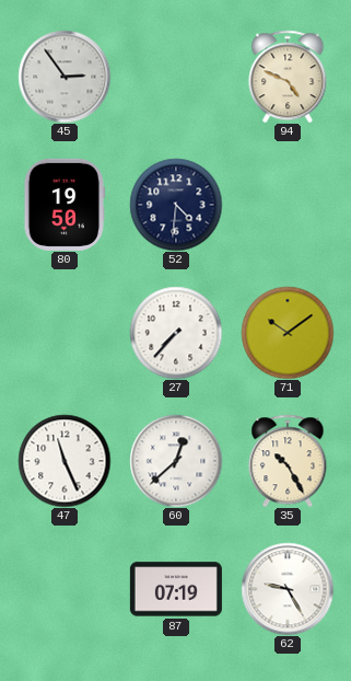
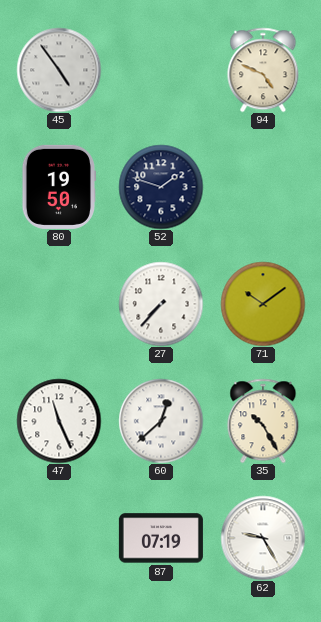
45: 2:54 -> 4:54 (59, 70)
52: 4:31 -> 1:48 (161, 187)
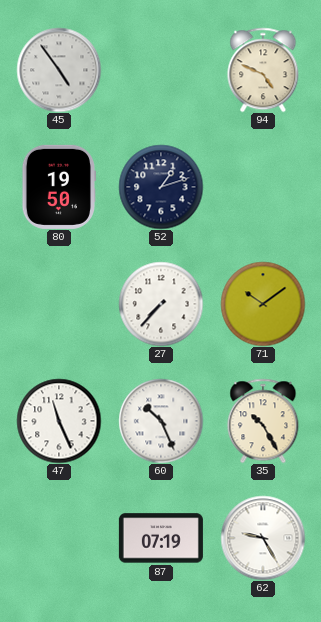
52: 1:48 -> 1:12 (161, 187)
60: 12:38 -> 10:26 (161, 421)
